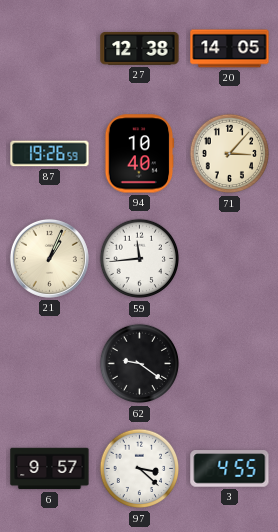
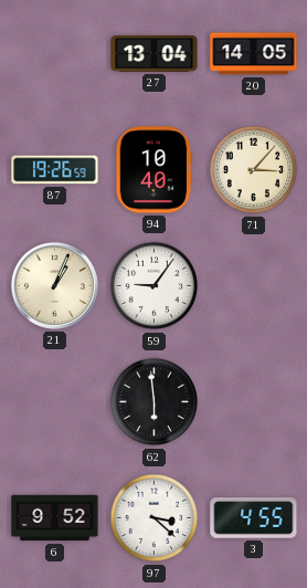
27: 12:38 -> 13:04 (155, 53)
59: 11:44 -> 9:06 (155, 286)
62: 9:21 -> 5:59 (155, 402)
6: 9:57 -> 9:52 (55, 518)
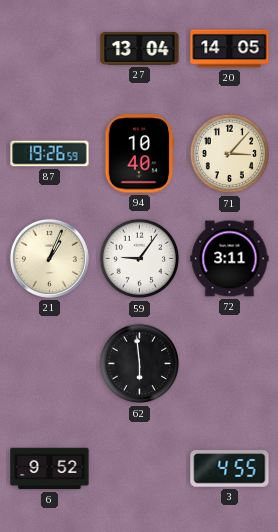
72: none -> 3:11 (230, 259)
97: 3:22 -> none (155, 518)
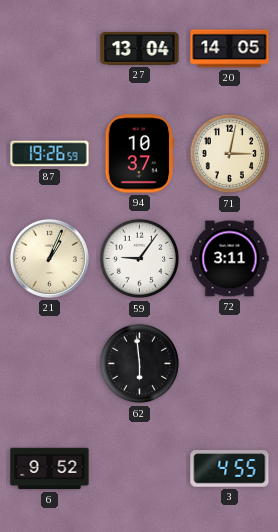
94: 10:40 -> 10:37 (140, 154)
71: 3:07 -> 3:02 (230, 154)
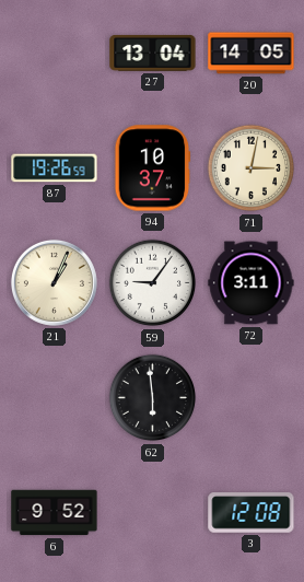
3: 4:55 -> 12:08 (252, 513)
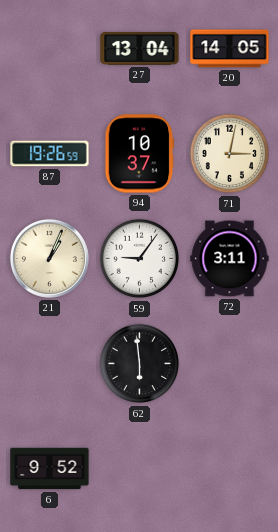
3: 12:08 -> none (252, 513)
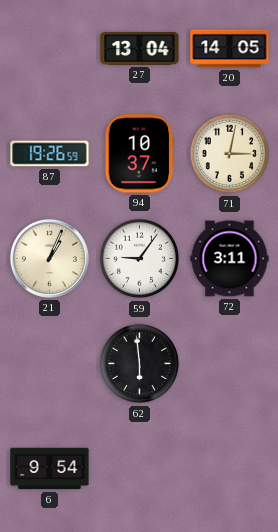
6: 9:52 -> 9:54 (50, 469)
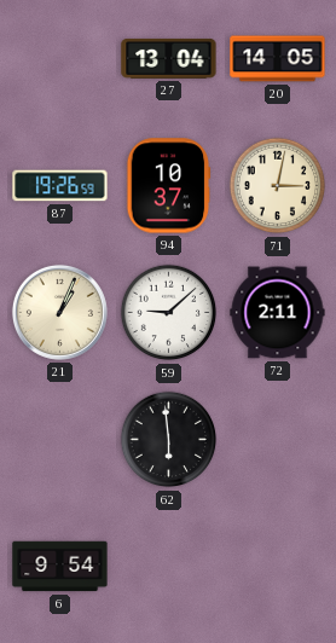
59: 9:06 -> 9:08 (169, 313)
72: 3:11 -> 2:11 (278, 313)
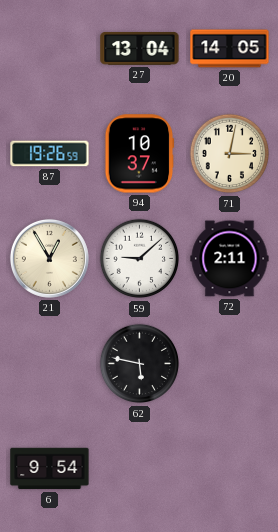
21: 1:04 -> 12:55 (49, 258)
62: 5:59 -> 5:47 (140, 364)
